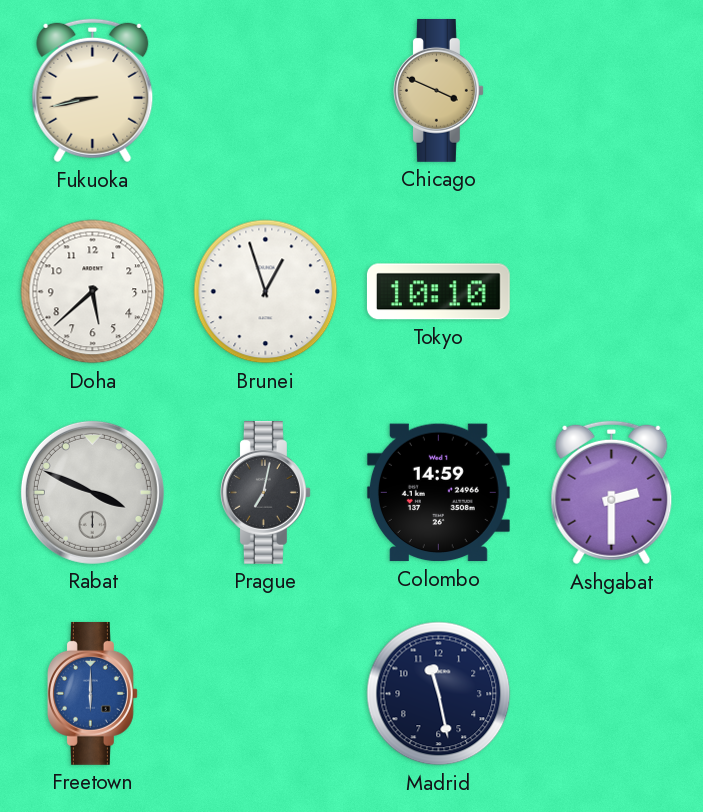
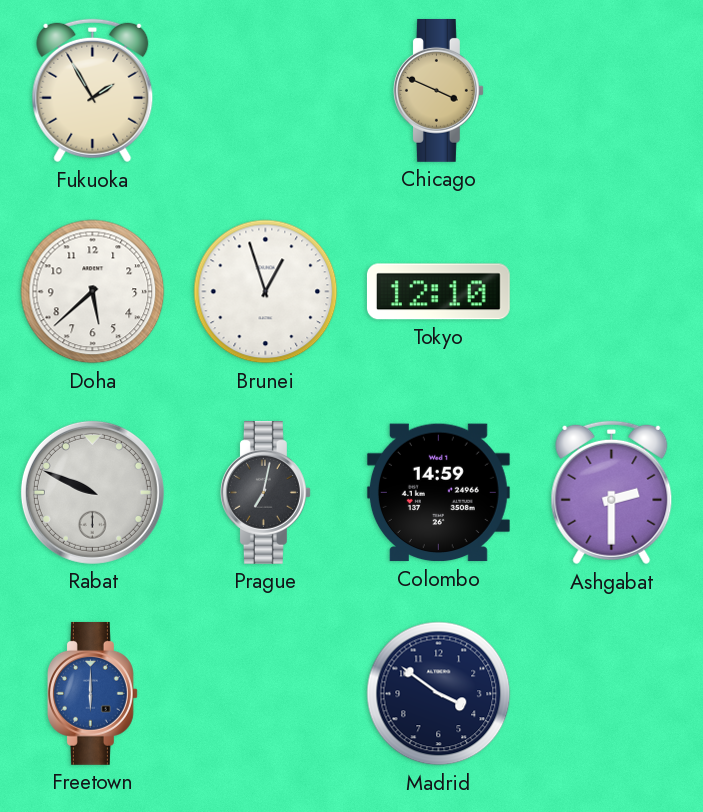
Fukuoka: 8:43 -> 1:55 (93, 91)
Tokyo: 10:10 -> 12:10 (438, 292)
Rabat: 3:49 -> 9:49 (92, 492)
Madrid: 11:28 -> 3:51 (439, 694)
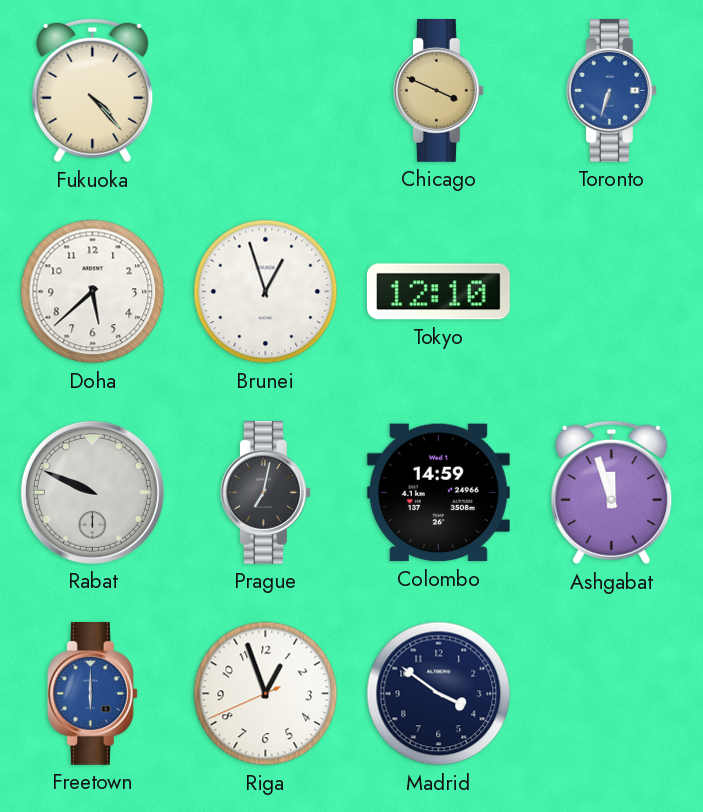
Fukuoka: 1:55 -> 4:23 (93, 91)
Toronto: none -> 6:33 (611, 90)
Ashgabat: 2:30 -> 11:57 (612, 493)
Riga: none -> 12:56 (266, 694)
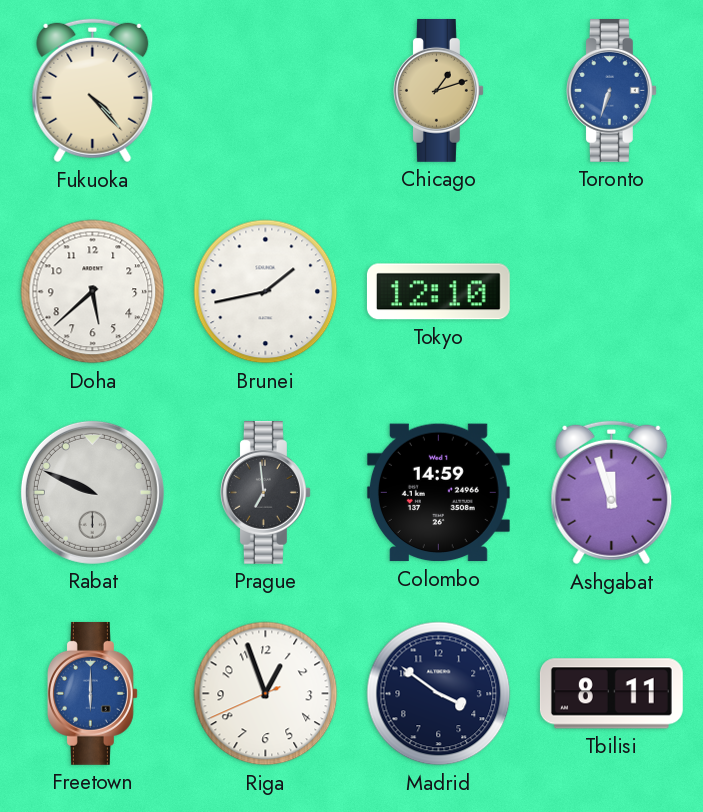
Chicago: 3:49 -> 1:12 (438, 90)
Brunei: 12:57 -> 1:43 (266, 292)
Prague: 7:02 -> 6:59 (265, 492)
Tbilisi: none -> 8:11 (611, 694)
